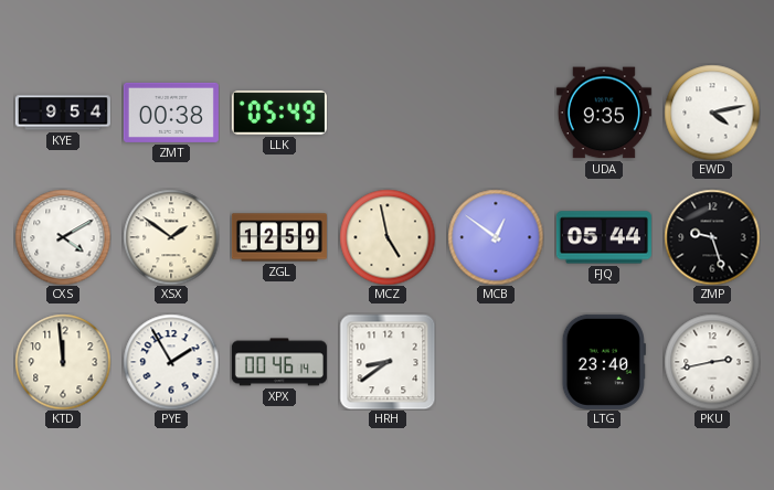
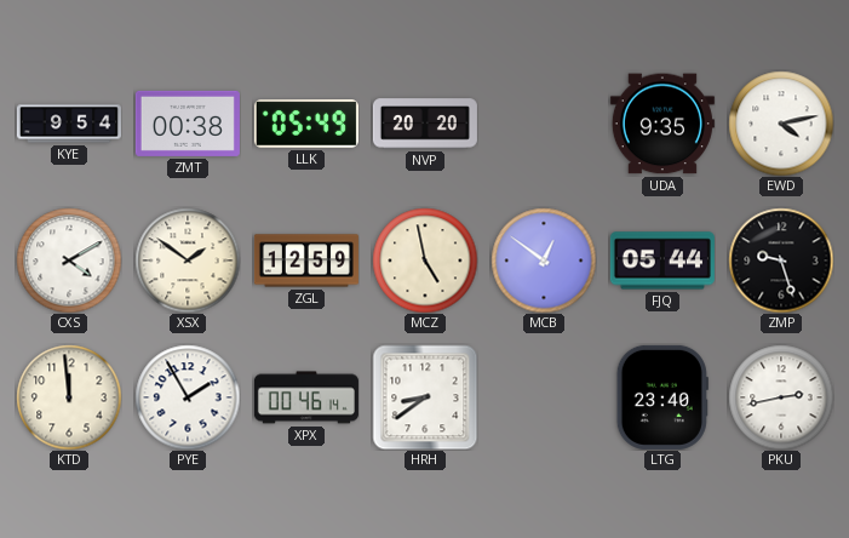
NVP: none -> 20:20 (425, 124)
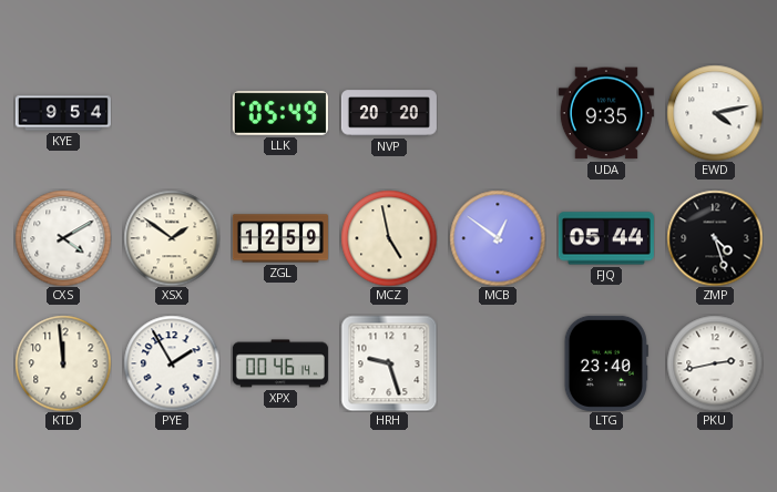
ZMT: 00:38 -> none (188, 124)
ZMP: 9:27 -> 4:27 (715, 238)
HRH: 8:39 -> 9:27 (389, 363)
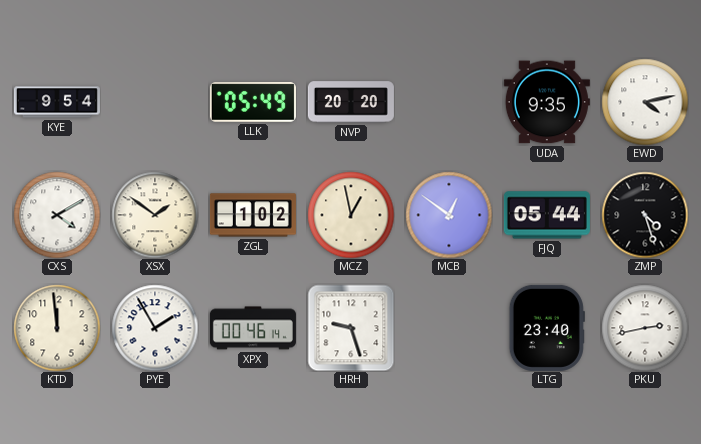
ZGL: 12:59 -> 1:02 (253, 215)
MCZ: 4:58 -> 12:58 (351, 215)
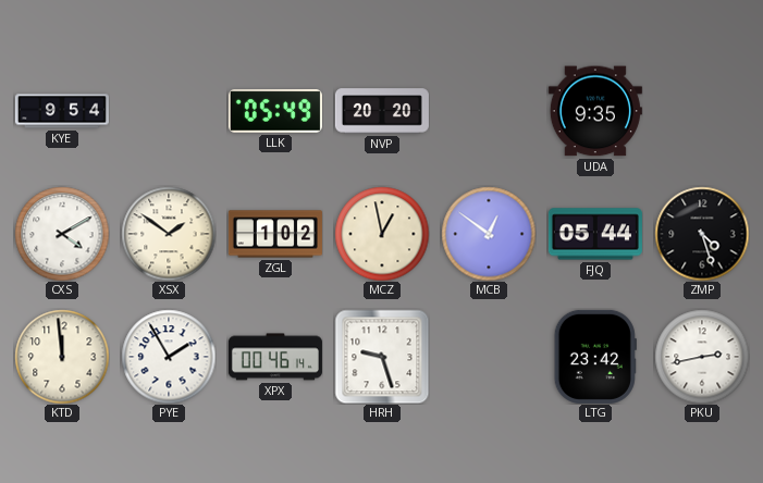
EWD: 4:13 -> none (645, 102)
LTG: 23:40 -> 23:42 (595, 357)
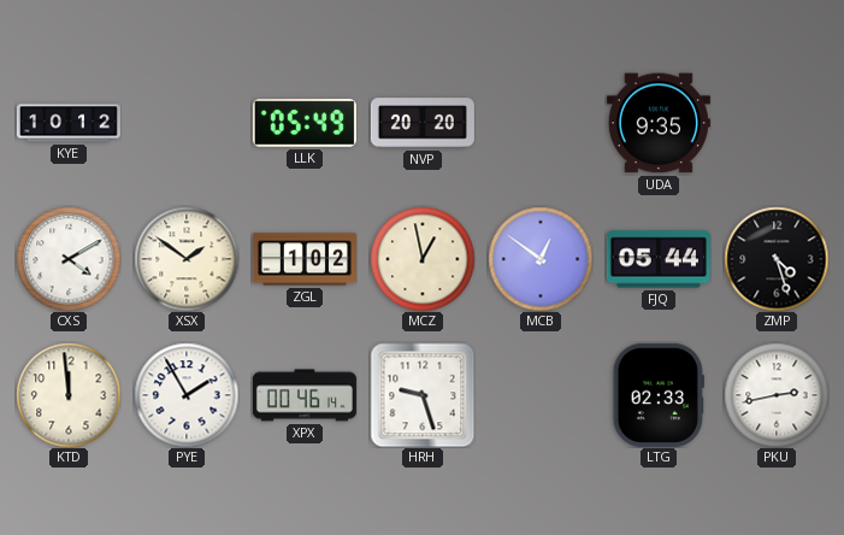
KYE: 9:54 -> 10:12 (69, 123)
LTG: 23:42 -> 02:33 (659, 395)
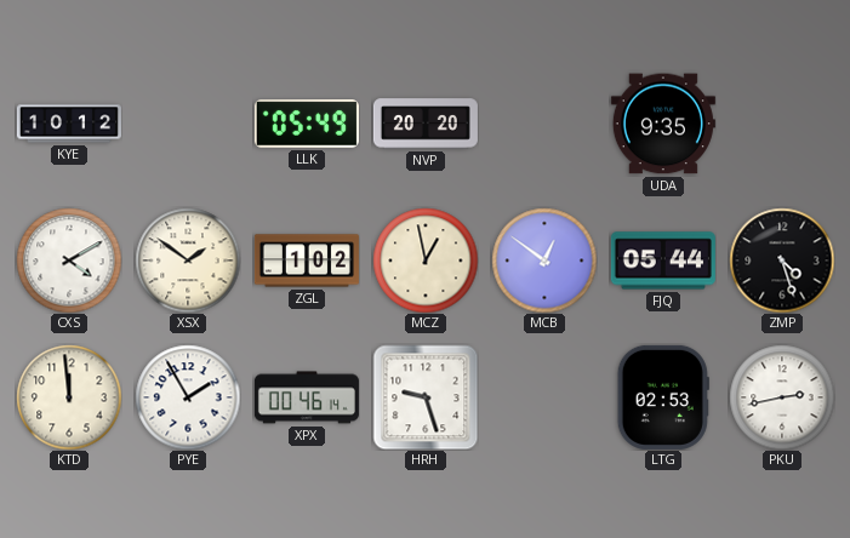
LTG: 02:33 -> 02:53 (663, 397)
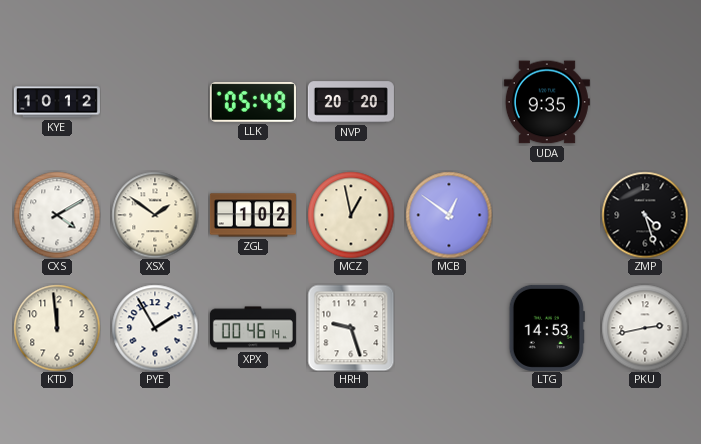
FJQ: 05:44 -> none (663, 261)
LTG: 02:53 -> 14:53 (547, 328)
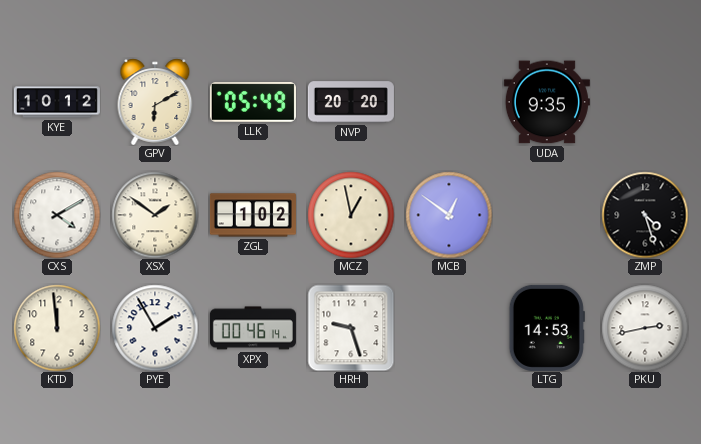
GPV: none -> 6:10 (155, 102)
